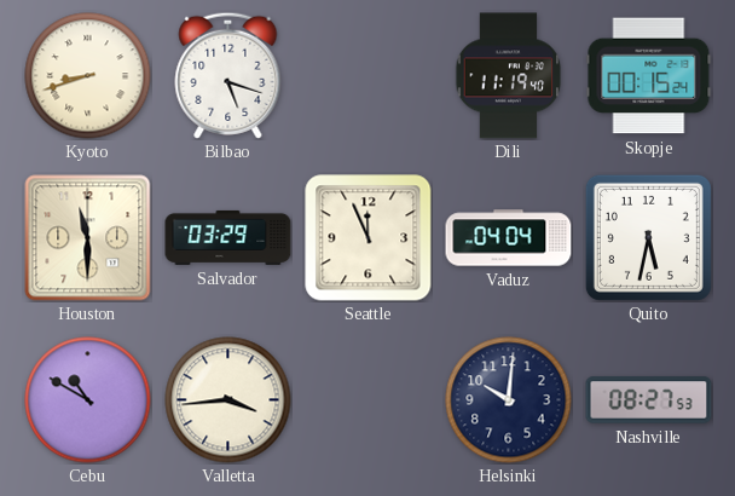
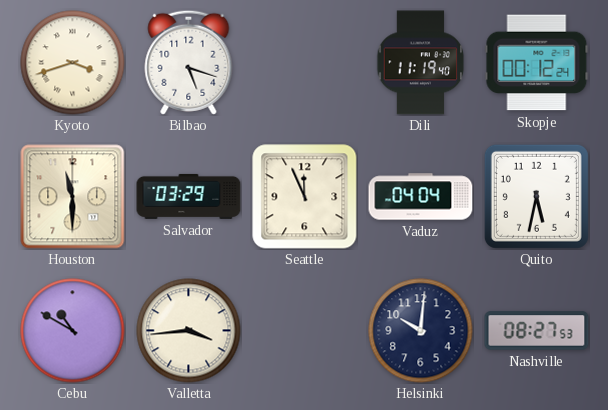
Kyoto: 8:42 -> 3:42 (73, 63)
Skopje: 00:15 -> 00:12 (537, 63)
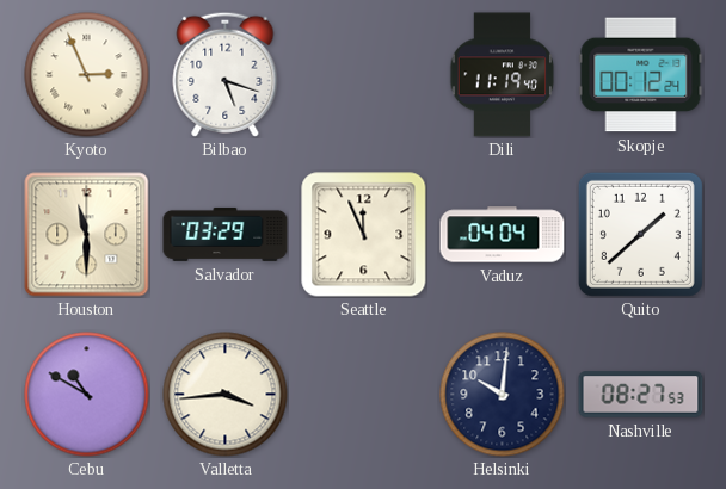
Kyoto: 3:42 -> 2:56 (87, 75)
Quito: 5:32 -> 1:38 (640, 234)
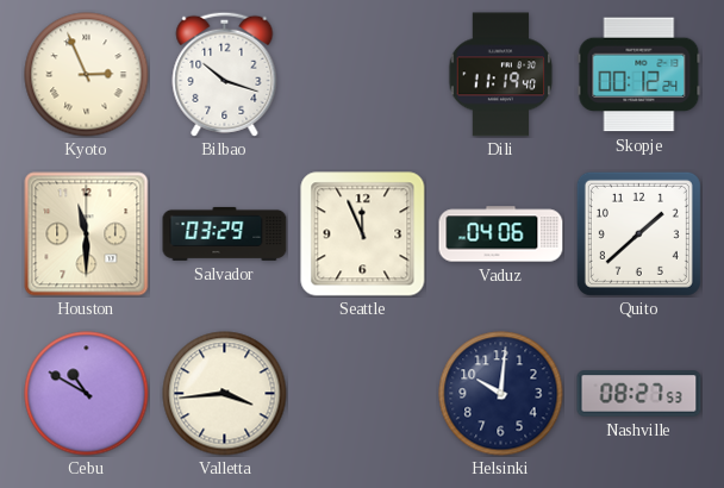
Bilbao: 5:18 -> 10:18 (225, 74)
Vaduz: 04:04 -> 04:06 (501, 234)
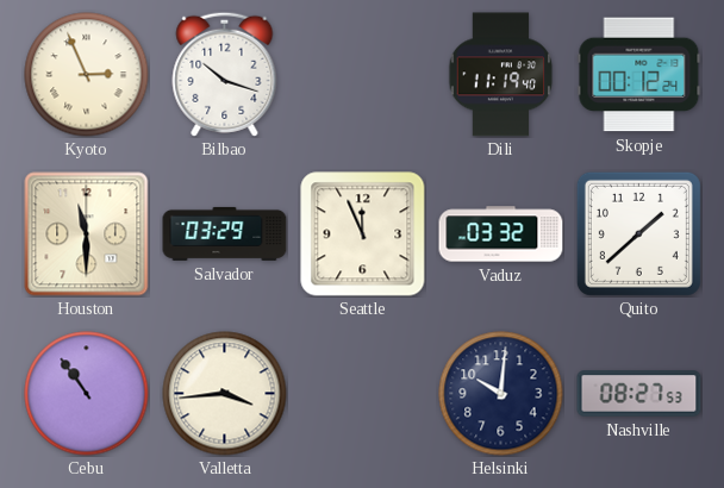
Vaduz: 04:06 -> 03:32 (501, 234)
Cebu: 10:50 -> 10:54 (87, 394)
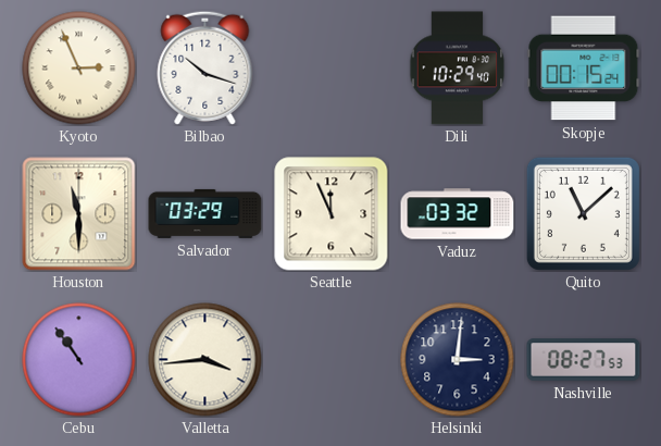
Dili: 11:19 -> 10:29 (458, 69)
Skopje: 00:12 -> 00:15 (584, 69)
Quito: 1:38 -> 11:08 (583, 213)
Helsinki: 10:01 -> 3:01 (458, 360)
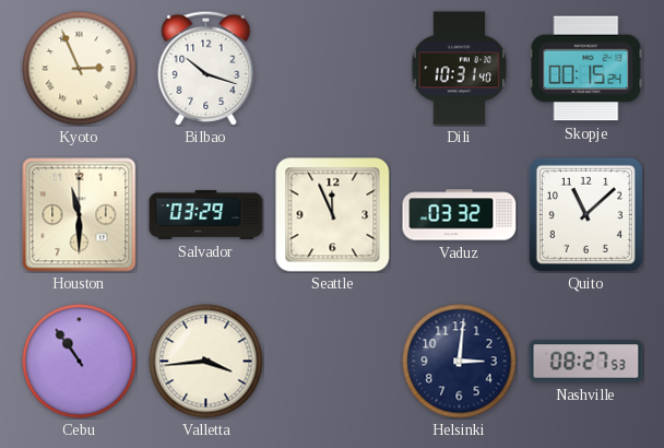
Dili: 10:29 -> 10:31 (460, 69)
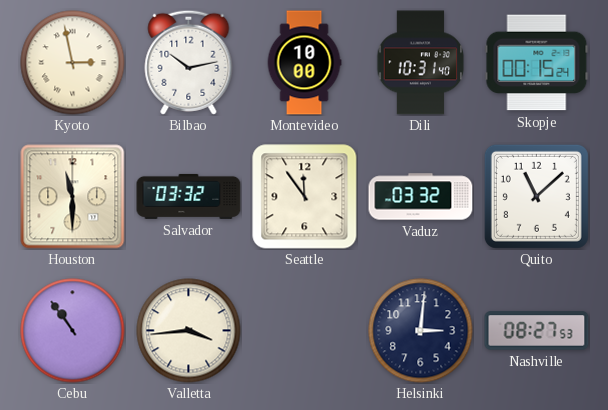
Kyoto: 2:56 -> 2:58 (73, 63)
Bilbao: 10:18 -> 10:13 (189, 62)
Montevideo: none -> 10:00 (304, 63)
Salvador: 03:29 -> 03:32 (189, 196)
Seattle: 11:56 -> 11:54 (305, 197)
